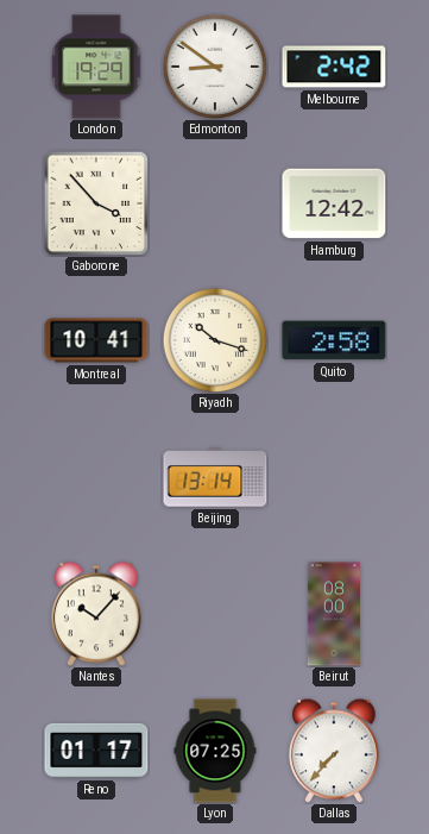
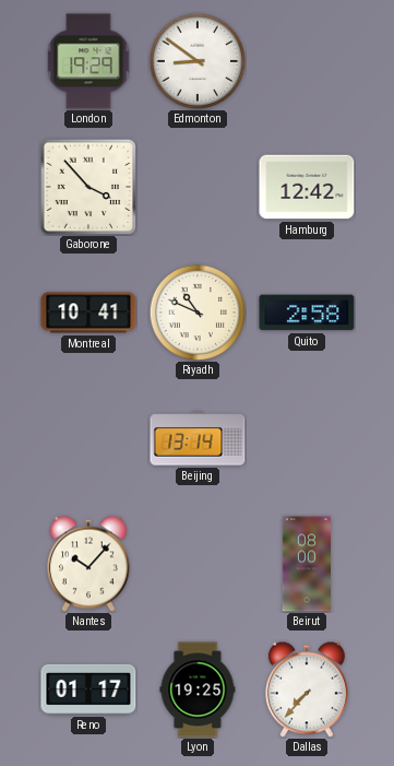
Melbourne: 2:42 -> none (334, 67)
Riyadh: 10:18 -> 10:49 (198, 313)
Lyon: 07:25 -> 19:25 (198, 690)
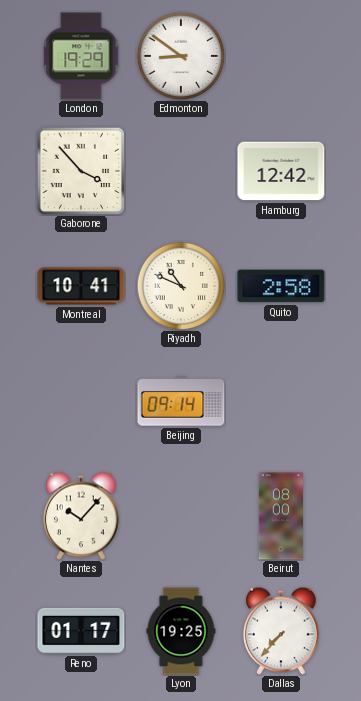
Beijing: 13:14 -> 09:14 (181, 401)
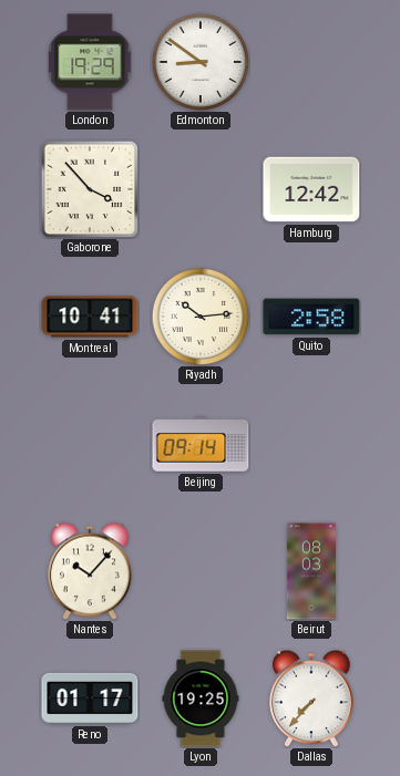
Riyadh: 10:49 -> 10:14 (201, 317)
Beirut: 08:00 -> 08:03 (310, 571)
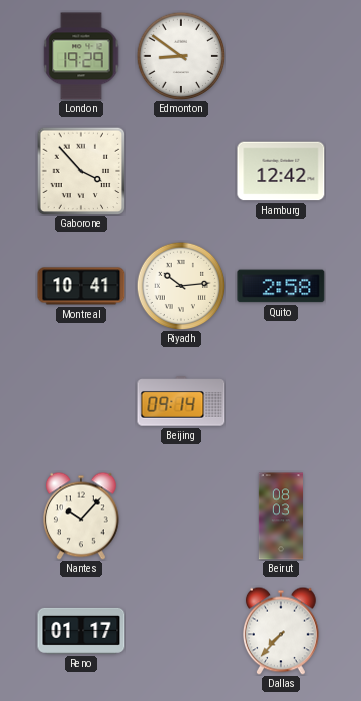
Lyon: 19:25 -> none (201, 699)
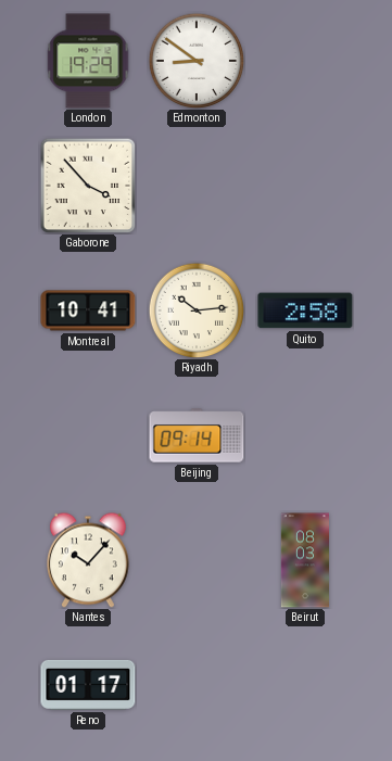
Hamburg: 12:42 -> none (281, 171)
Dallas: 7:37 -> none (282, 631)
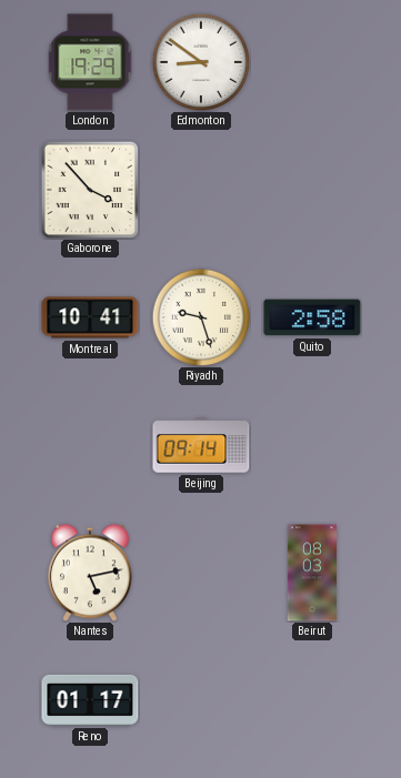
Riyadh: 10:14 -> 9:27 (201, 317)
Nantes: 10:07 -> 5:13 (91, 573)
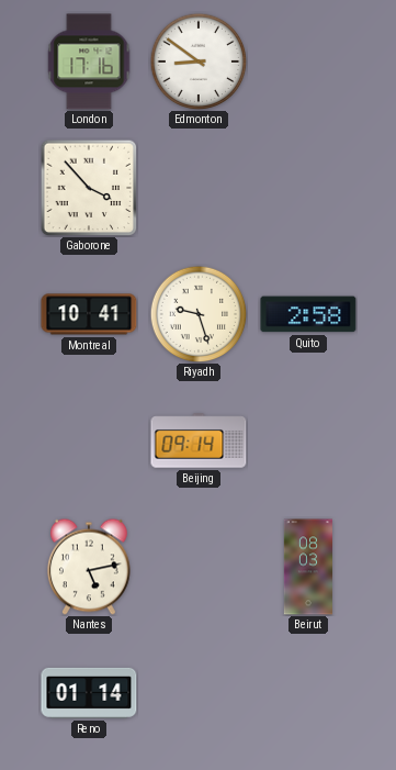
London: 19:29 -> 17:16 (89, 62)
Reno: 01:17 -> 01:14 (89, 693)
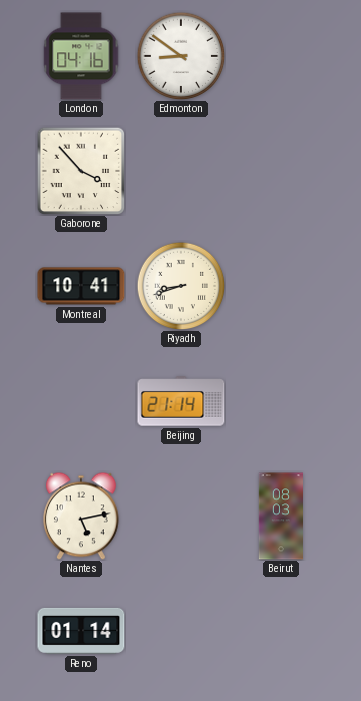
London: 17:16 -> 04:16 (81, 56)
Riyadh: 9:27 -> 8:42 (181, 286)
Quito: 2:58 -> none (308, 314)
Beijing: 09:14 -> 21:14 (181, 401)
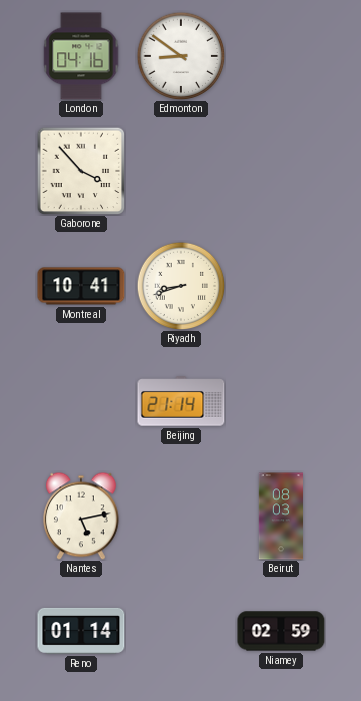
Niamey: none -> 02:59 (281, 631)
